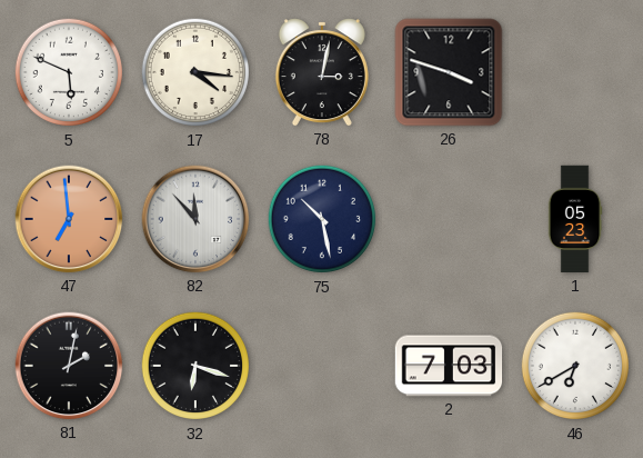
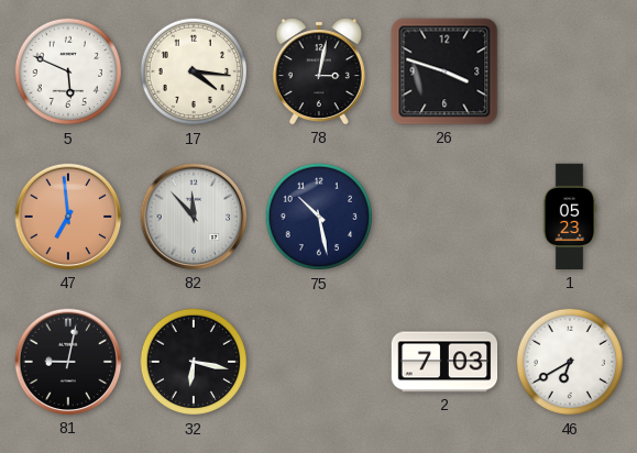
81: 2:02 -> 9:02 (68, 362)
32: 6:18 -> 6:17 (194, 362)
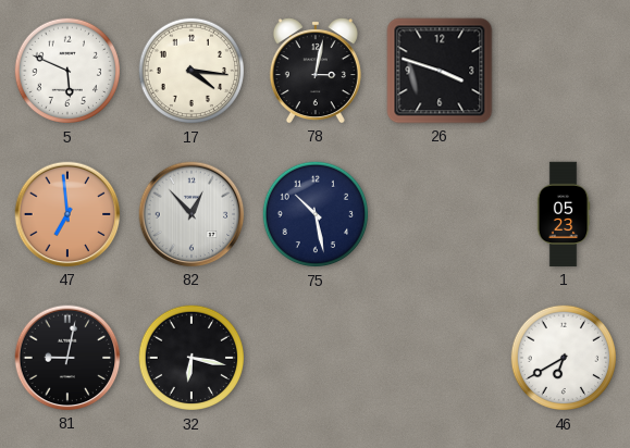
82: 11:53 -> 12:53 (192, 214)
2: 7:03 -> none (444, 362)
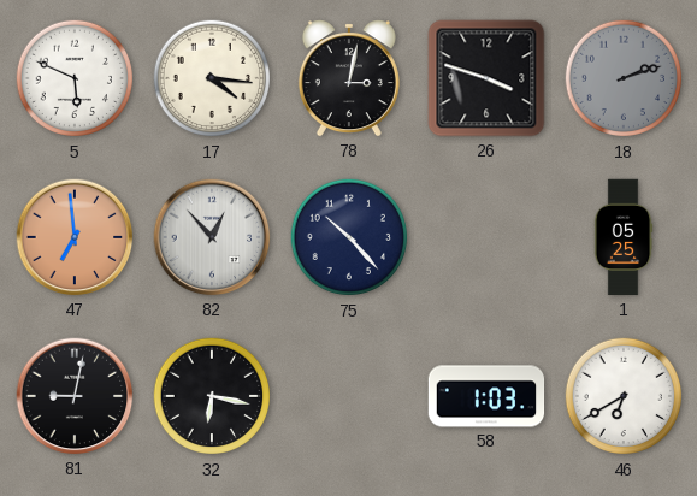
18: none -> 2:12 (624, 78)
75: 10:28 -> 10:23 (349, 237)
1: 05:23 -> 05:25 (624, 237)
58: none -> 1:03 (486, 396)
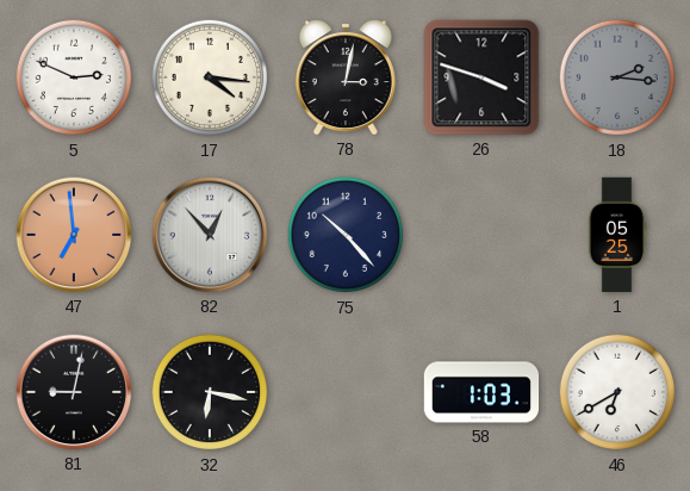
5: 5:49 -> 2:49 (74, 77)
18: 2:12 -> 2:16 (617, 77)
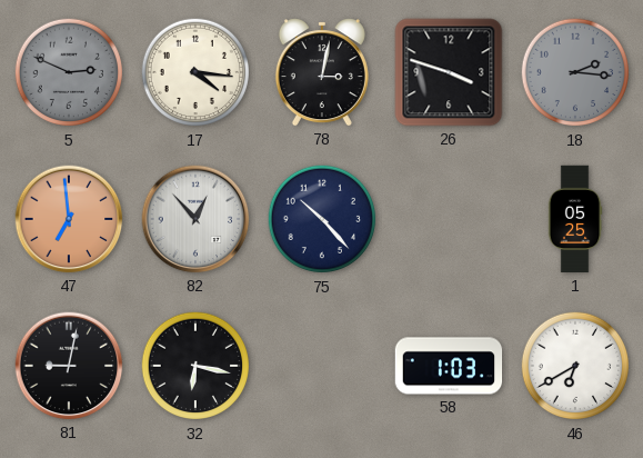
5 dial: white -> grey (69, 72)
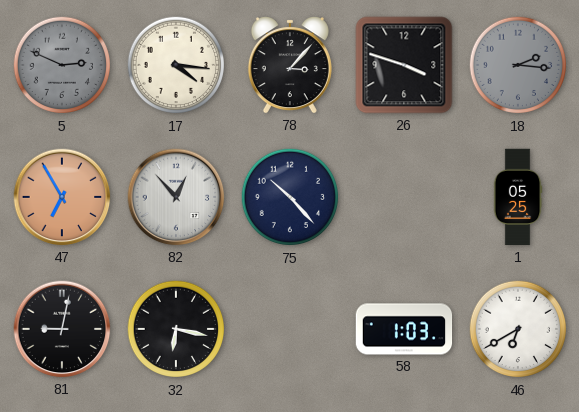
78: 3:02 -> 3:07 (290, 65)
47: 6:59 -> 6:55 (62, 197)
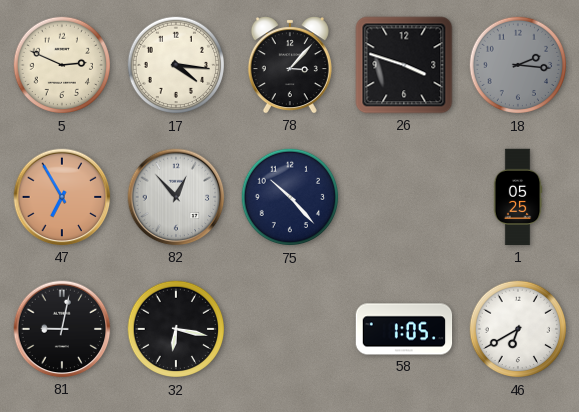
5 dial: grey -> cream (62, 65)
58: 1:03 -> 1:05 (404, 329)
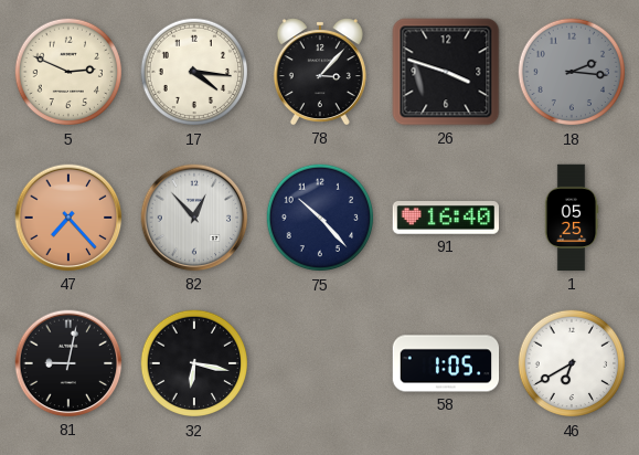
47: 6:55 -> 7:23 (68, 218)
91: none -> 16:40 (445, 218)
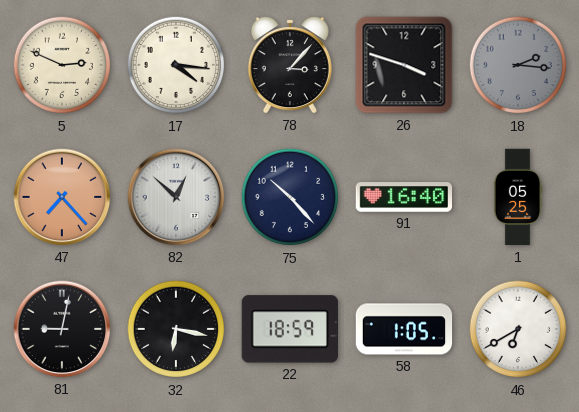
82: 12:53 -> 12:52 (176, 197)
22: none -> 18:59 (290, 329)
